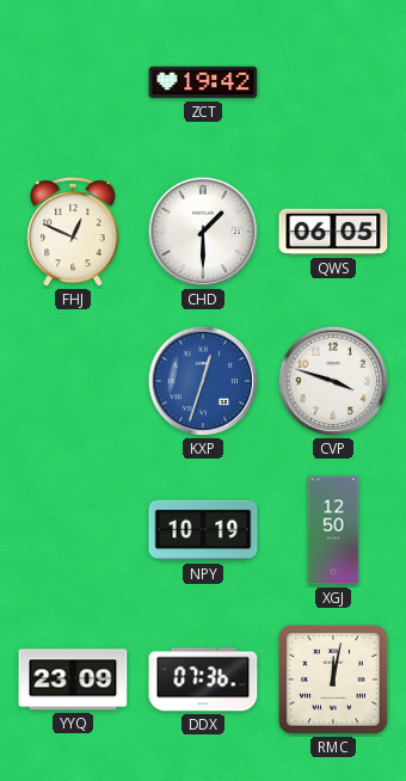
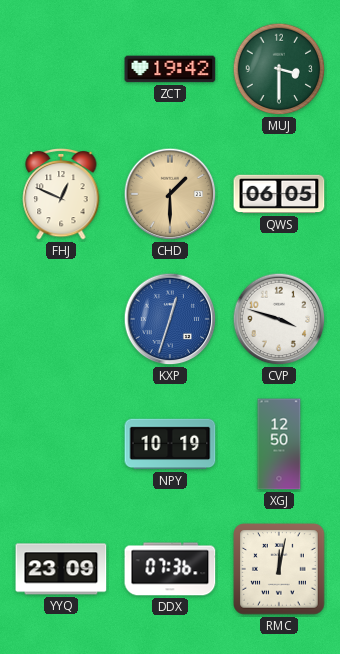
MUJ: none -> 3:30 (279, 69)
CHD dial: white -> champagne (170, 194)
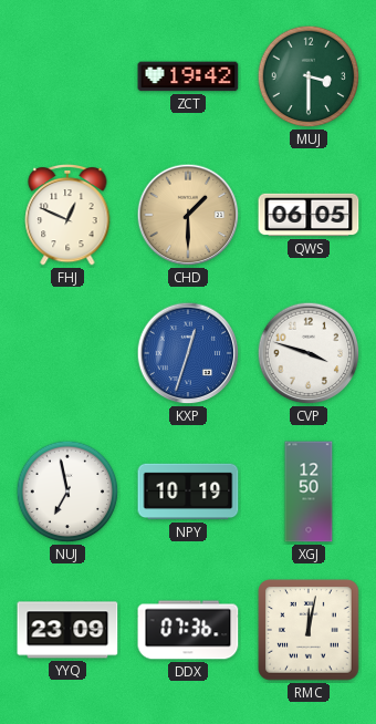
NUJ: none -> 6:58 (67, 492)
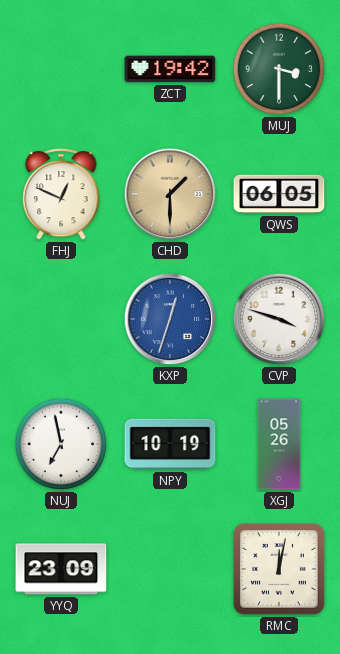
XGJ: 12:50 -> 05:26 (279, 444)
DDX: 07:36 -> none (188, 630)
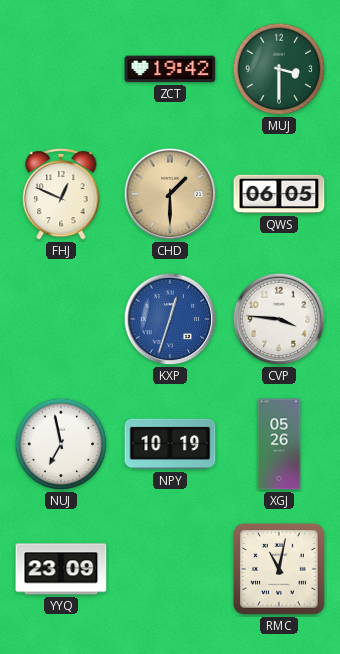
CVP: 3:48 -> 3:46 (279, 319)
RMC: 12:02 -> 11:02 (279, 569)
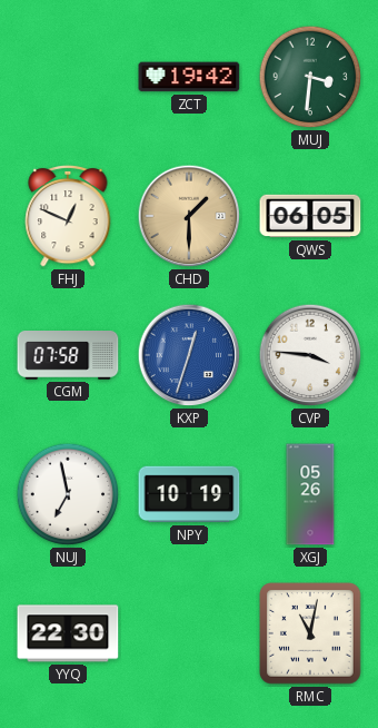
MUJ: 3:30 -> 3:31 (310, 77)
CGM: none -> 07:58 (68, 356)
YYQ: 23:09 -> 22:30 (68, 633)
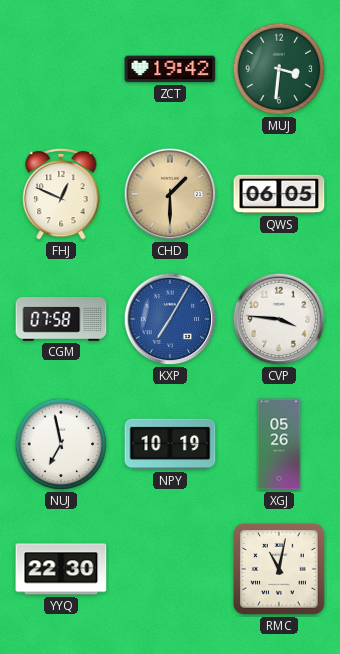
KXP: 12:33 -> 7:05 (170, 319)
